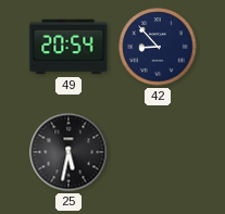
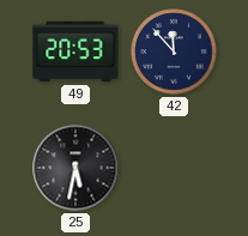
49: 20:54 -> 20:53 (75, 52)
42: 8:53 -> 11:53 (174, 52)
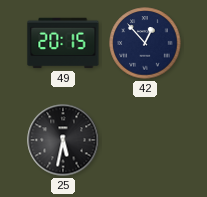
49: 20:53 -> 20:15 (63, 43)
42: 11:53 -> 12:53 (145, 43)
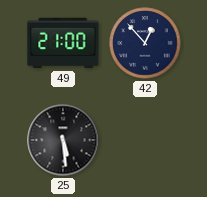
49: 20:15 -> 21:00 (63, 43)
25: 5:32 -> 5:29 (63, 140)
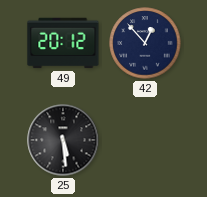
49: 21:00 -> 20:12 (63, 43)
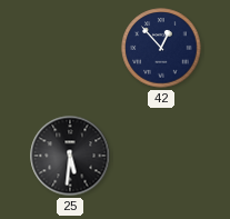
49: 20:12 -> none (63, 43)
25: 5:29 -> 5:31 (70, 156)
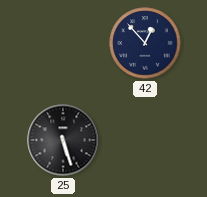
25: 5:31 -> 5:27 (63, 140)
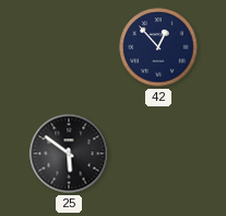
25: 5:27 -> 5:51 (69, 154)
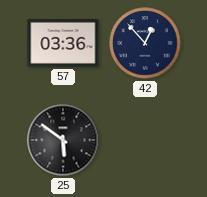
57: none -> 03:36 (63, 43)
